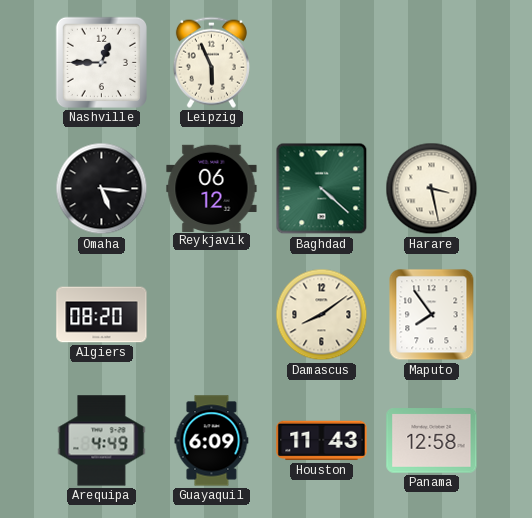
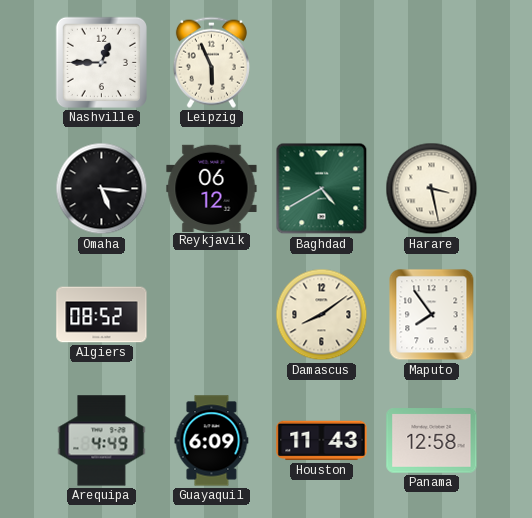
Baghdad: 4:22 -> 4:40 (322, 189)
Algiers: 08:20 -> 08:52 (102, 315)
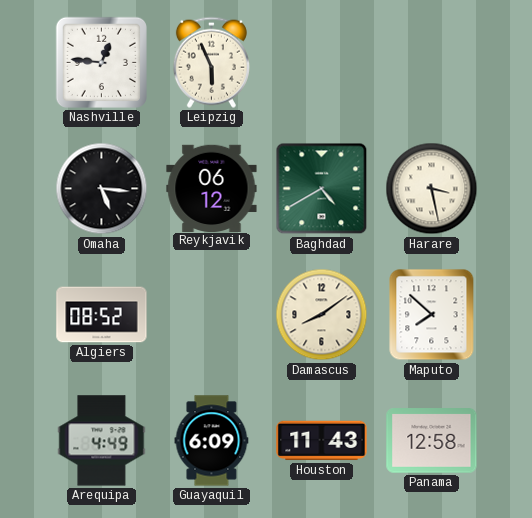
Nashville: 12:45 -> 12:46 (101, 62)
Maputo: 7:54 -> 7:52 (432, 315)
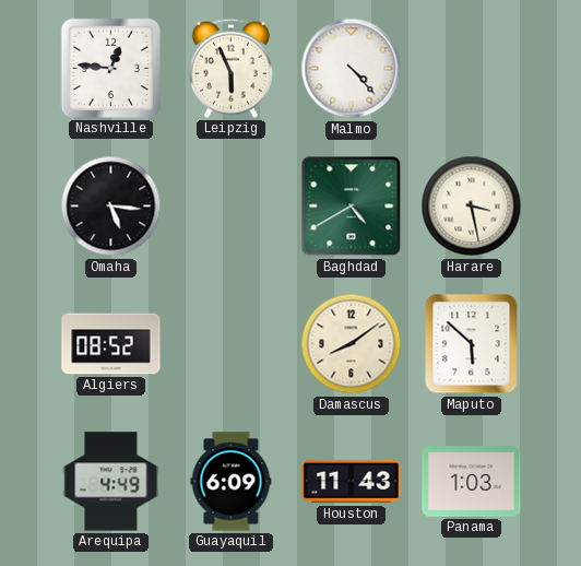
Malmo: none -> 4:23 (352, 69)
Reykjavik: 06:12 -> none (212, 188)
Maputo: 7:52 -> 5:52 (472, 344)
Panama: 12:58 -> 1:03 (472, 482)
